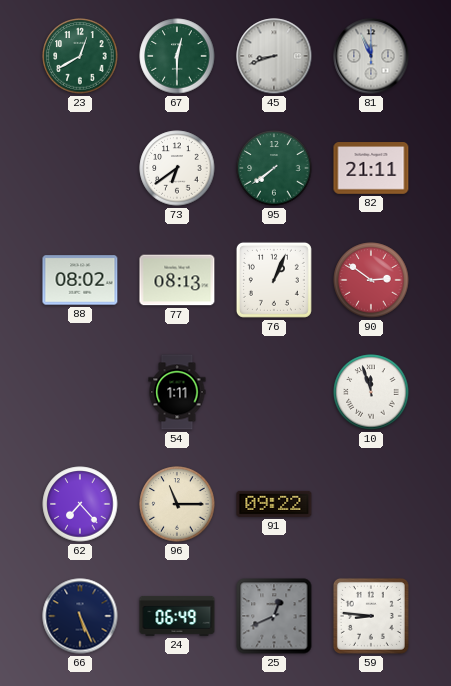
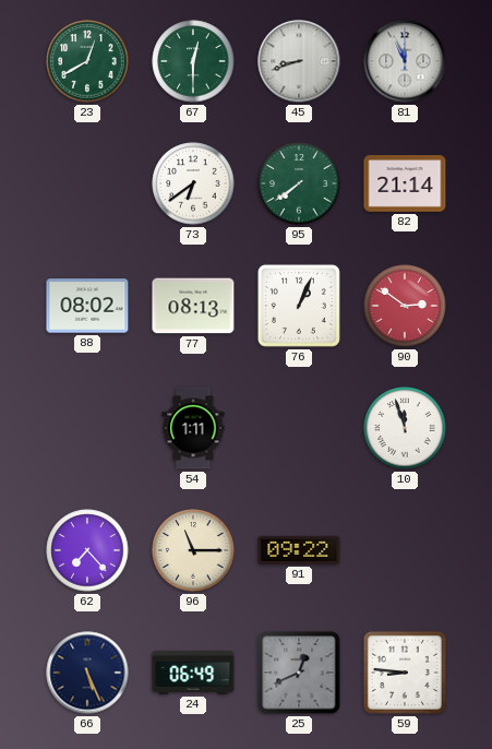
82: 21:11 -> 21:14 (405, 183)
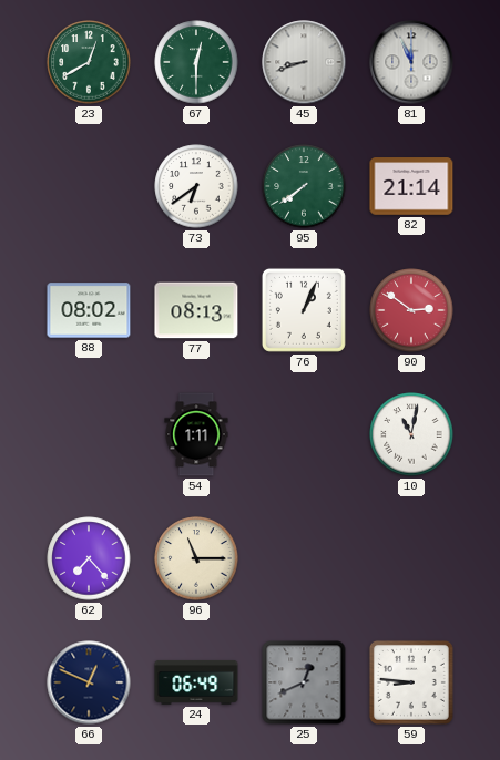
10: 11:57 -> 11:02 (411, 434)
91: 09:22 -> none (299, 550)
66: 5:26 -> 12:49 (89, 682)
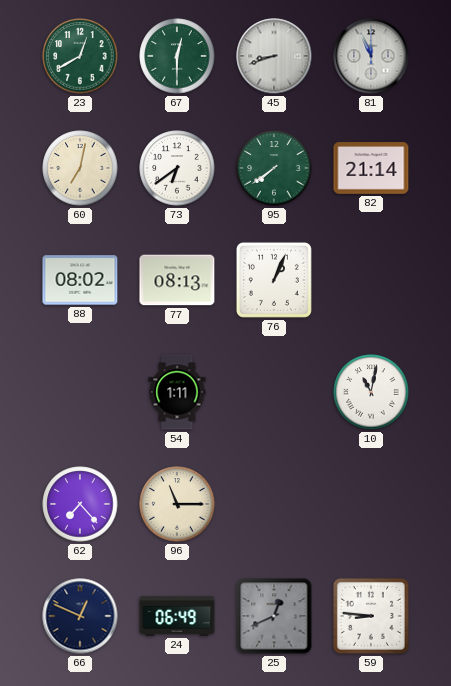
60: none -> 7:02 (80, 168)
90: 2:51 -> none (411, 310)
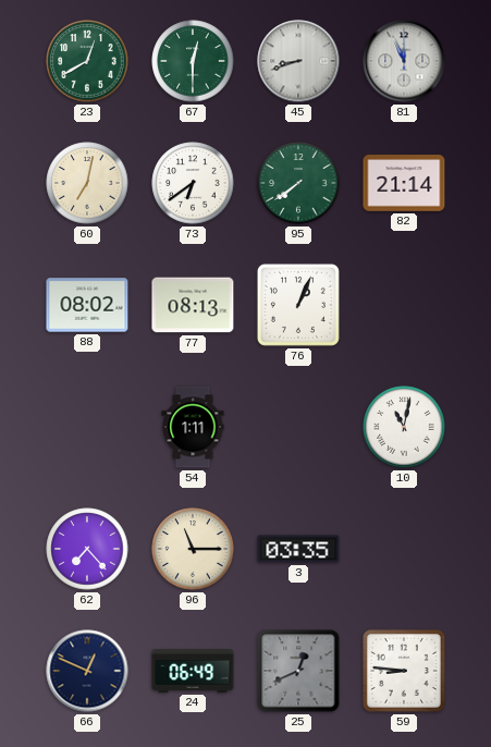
3: none -> 03:35 (298, 549)
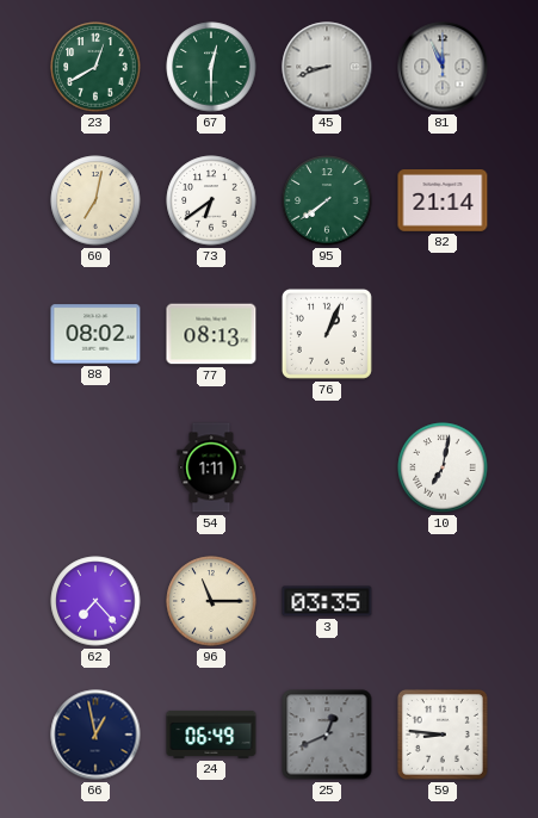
10: 11:02 -> 7:02 (443, 467)
66: 12:49 -> 12:58 (95, 735)
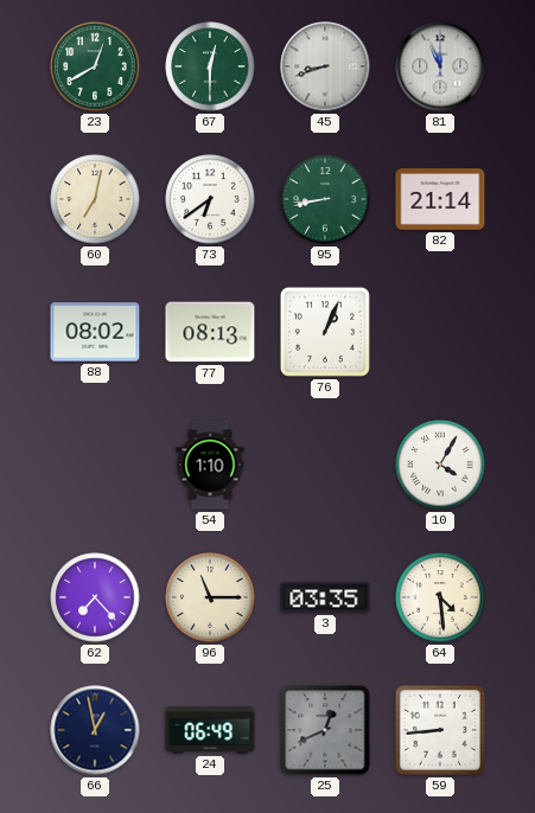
95: 7:39 -> 8:43 (325, 199)
54: 1:11 -> 1:10 (210, 465)
10: 7:02 -> 4:05 (440, 465)
64: none -> 4:29 (440, 597)
59: 8:46 -> 8:44 (440, 730)
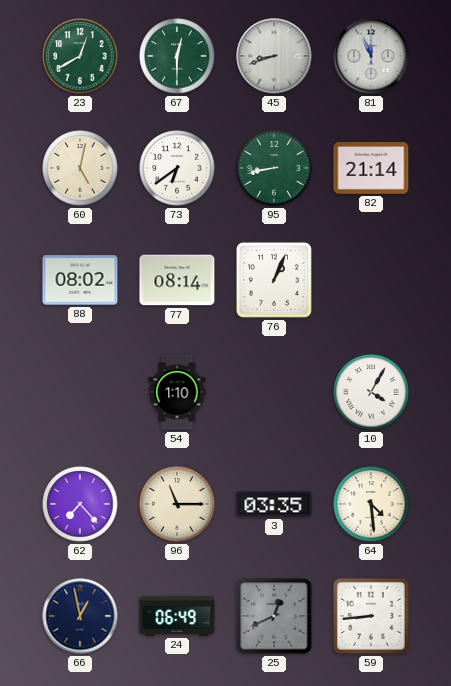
60: 7:02 -> 5:02 (80, 168)
77: 08:13 -> 08:14 (177, 280)
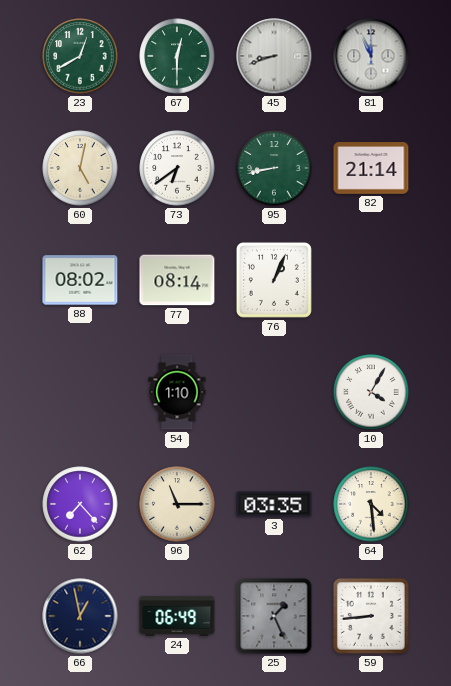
25: 12:41 -> 1:26 (274, 616)
